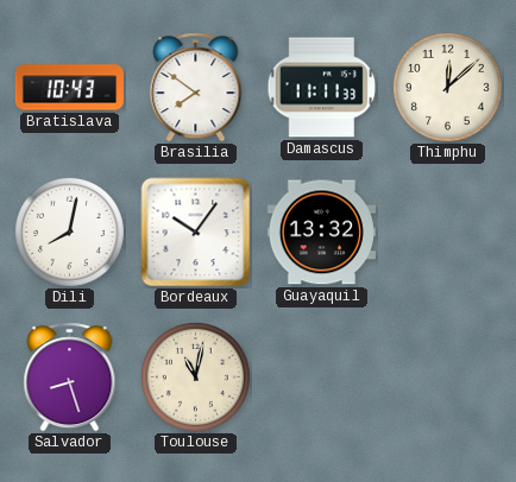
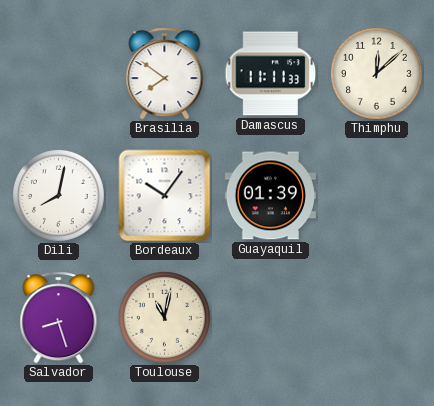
Bratislava: 10:43 -> none (69, 88)
Guayaquil: 13:32 -> 01:39 (270, 196)
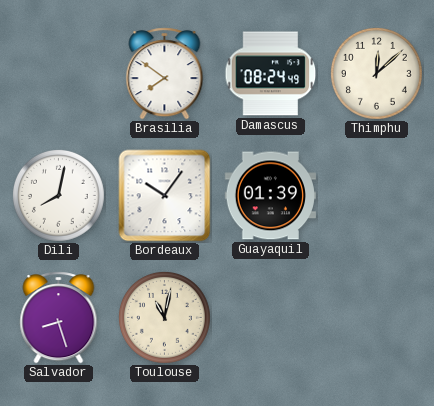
Damascus: 11:11 -> 08:24 (271, 74)
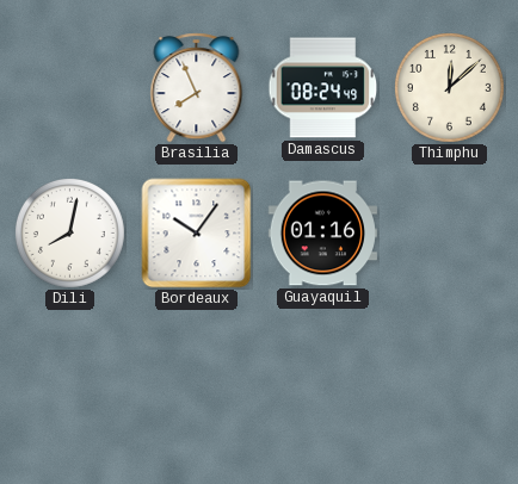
Brasilia: 7:51 -> 7:56 (197, 88)
Guayaquil: 01:39 -> 01:16 (322, 234)
Salvador: 8:27 -> none (59, 318)
Toulouse: 11:02 -> none (164, 317)
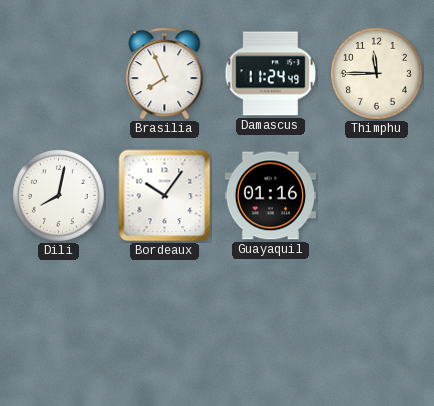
Damascus: 08:24 -> 11:24 (271, 74)
Thimphu: 12:08 -> 11:45 (376, 73)
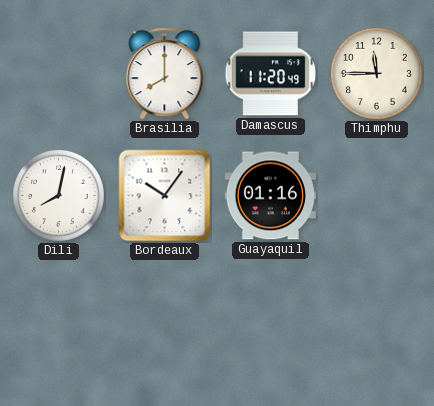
Brasilia: 7:56 -> 8:00 (165, 74)
Damascus: 11:24 -> 11:20 (271, 74)
